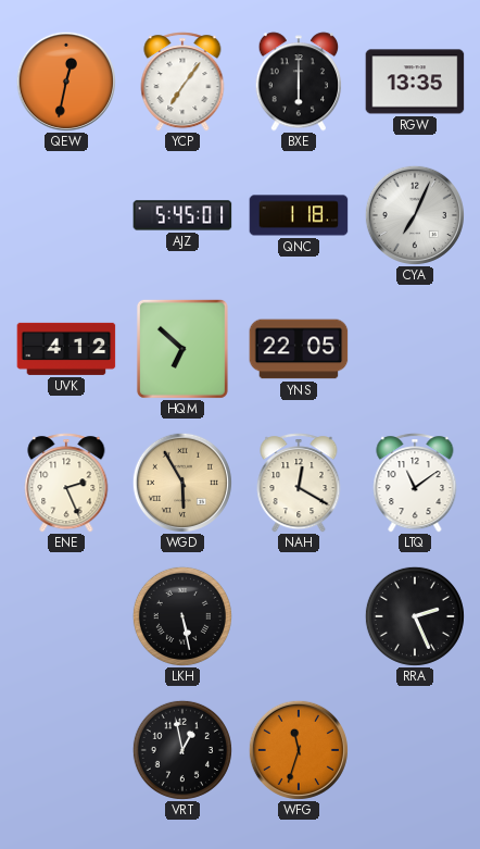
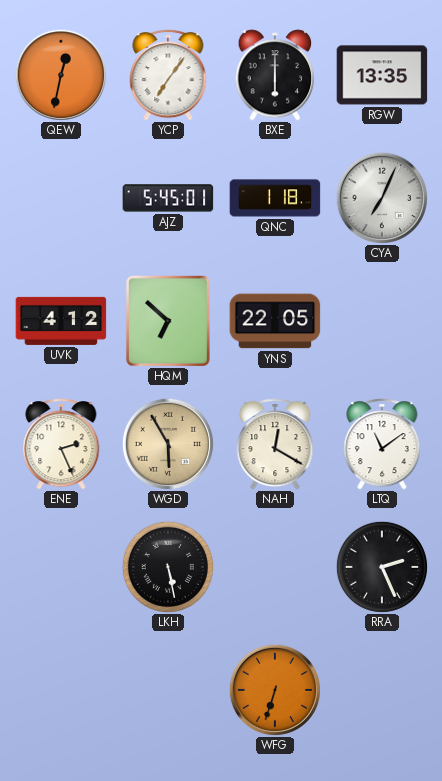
VRT: 12:58 -> none (182, 750)
WFG: 11:33 -> 6:33 (275, 690)
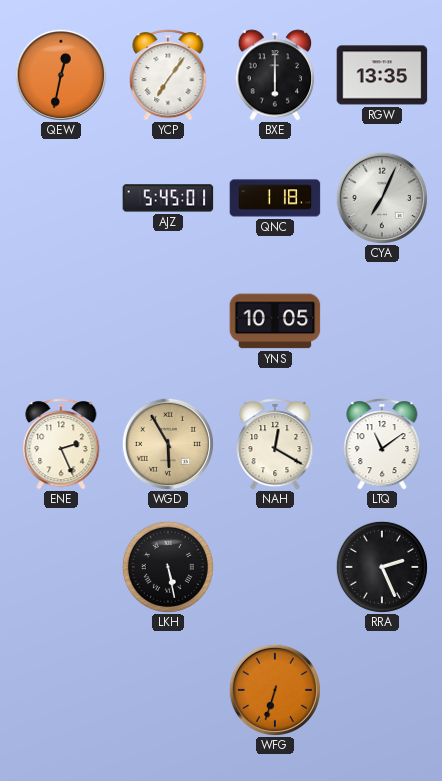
UVK: 4:12 -> none (61, 321)
HQM: 6:52 -> none (168, 321)
YNS: 22:05 -> 10:05 (275, 321)
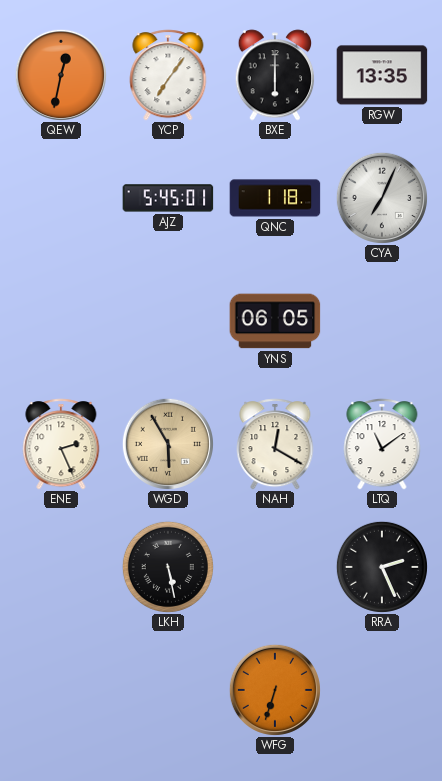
YNS: 10:05 -> 06:05 (275, 321)
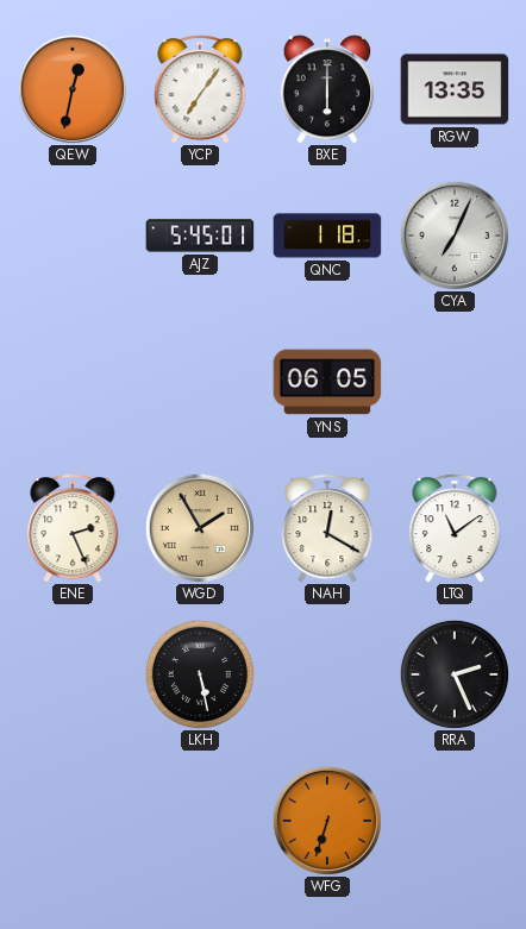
WGD: 5:55 -> 1:55 (200, 528)
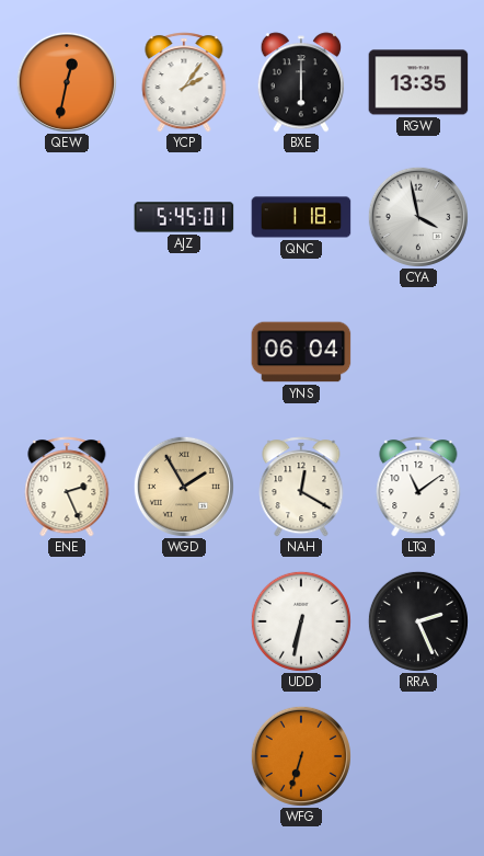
YCP: 7:06 -> 2:06 (184, 82)
CYA: 7:04 -> 3:58 (418, 217)
YNS: 06:05 -> 06:04 (301, 352)
LKH: 5:28 -> none (200, 674)
UDD: none -> 6:32 (301, 621)
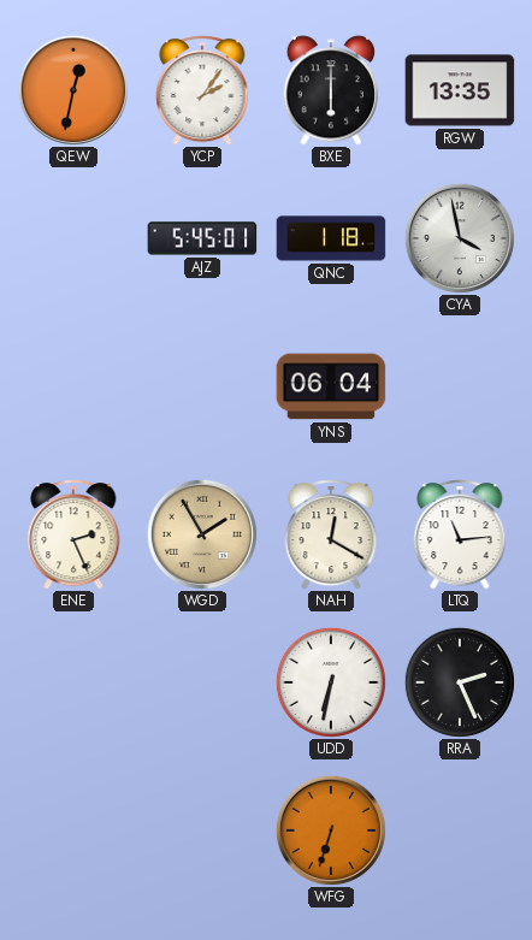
LTQ: 11:09 -> 11:14 (460, 534)
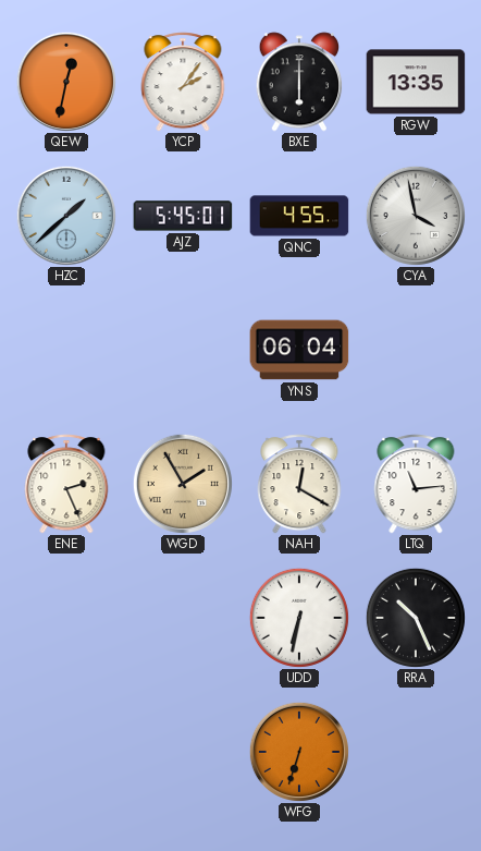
HZC: none -> 1:38 (66, 216)
QNC: 1:18 -> 4:55 (299, 216)
RRA: 2:26 -> 10:26 (416, 618)
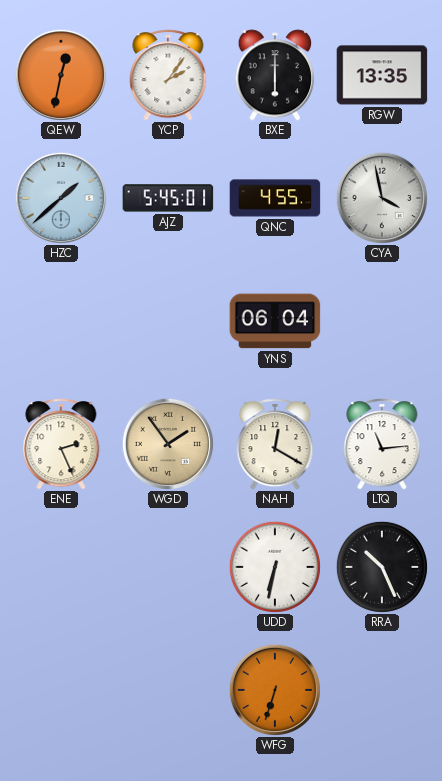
WGD: 1:55 -> 1:54 (168, 444)
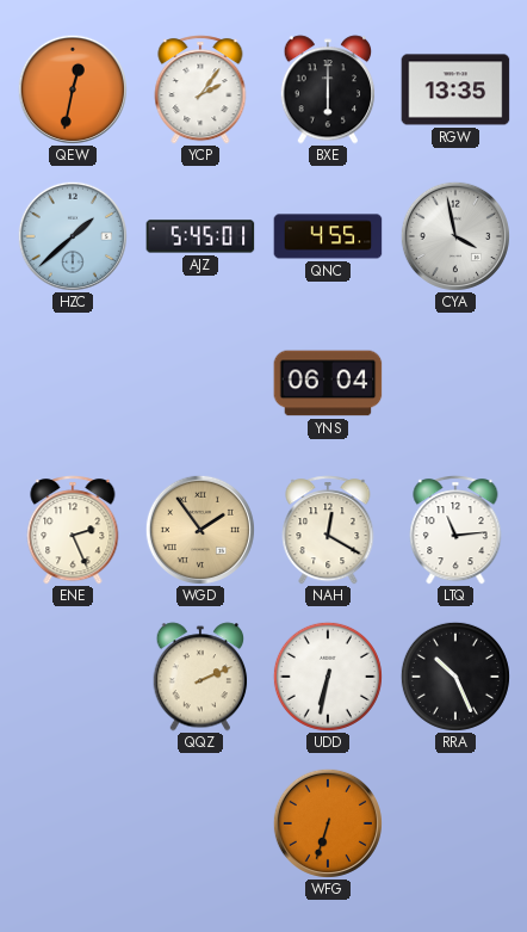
QQZ: none -> 2:11 (200, 677)
